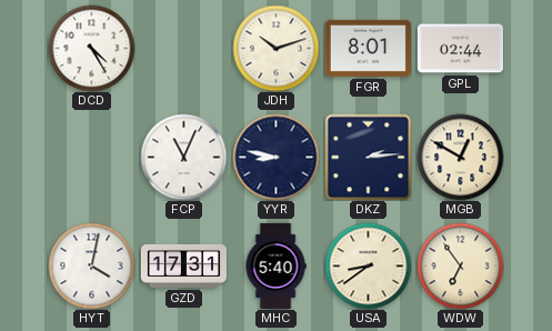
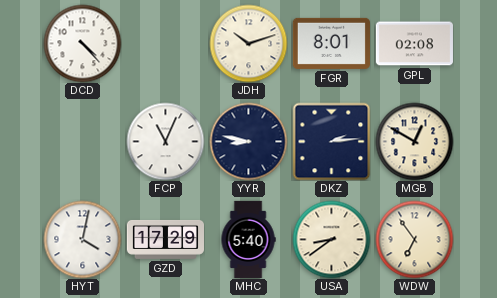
DCD: 4:25 -> 4:23 (82, 43)
GPL: 02:44 -> 02:08 (414, 44)
GZD: 17:31 -> 17:29 (165, 239)
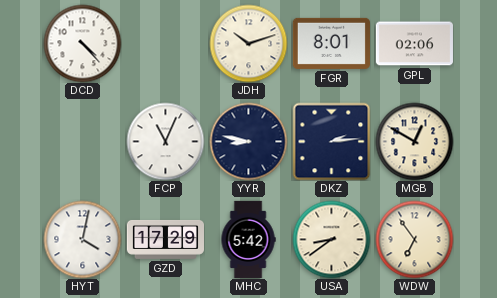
GPL: 02:08 -> 02:06 (414, 44)
MHC: 5:40 -> 5:42 (248, 239)
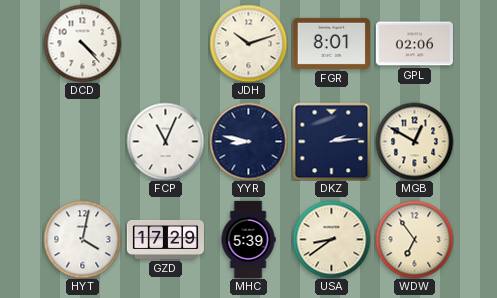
MHC: 5:42 -> 5:39 (248, 239)
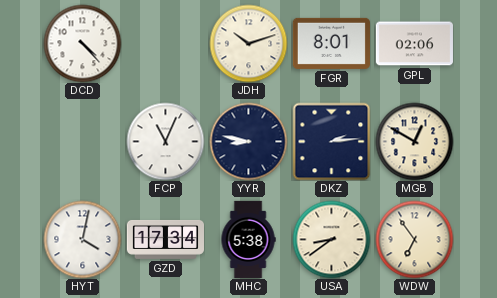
GZD: 17:29 -> 17:34 (165, 239)
MHC: 5:39 -> 5:38 (248, 239)
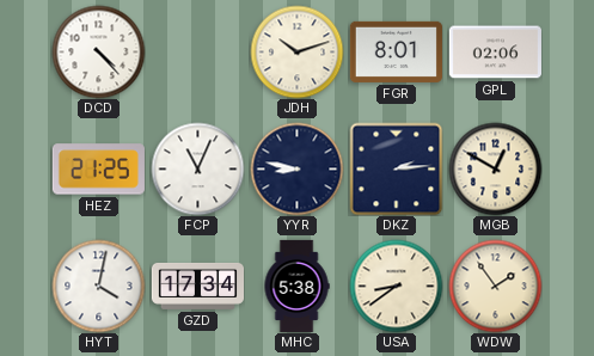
HEZ: none -> 21:25 (98, 170)
WDW: 6:54 -> 1:54 (495, 286)
